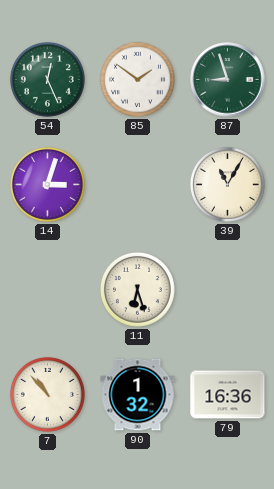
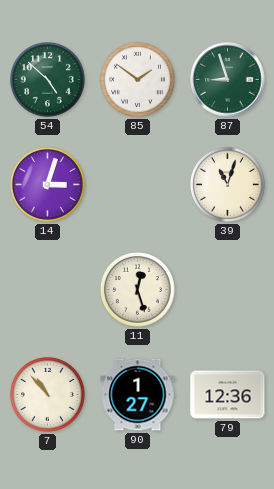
54: 12:26 -> 4:52 (47, 79)
39: 11:05 -> 11:03 (227, 184)
11: 6:27 -> 12:27 (137, 289)
90: 1:32 -> 1:27 (138, 395)
79: 16:36 -> 12:36 (228, 395)
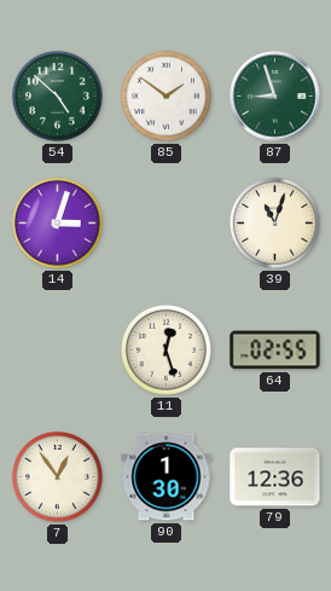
64: none -> 02:55 (275, 350)
7: 10:53 -> 12:54 (57, 476)
90: 1:27 -> 1:30 (167, 477)
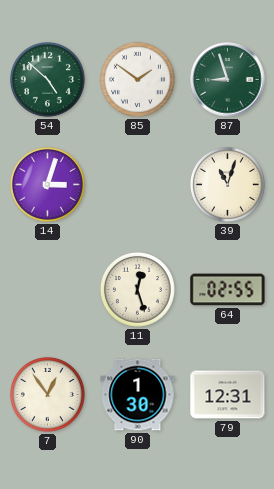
79: 12:36 -> 12:31 (228, 395)
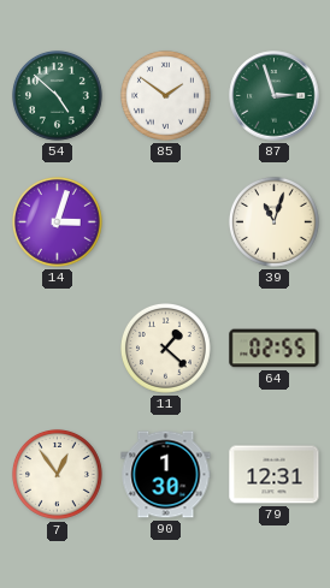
87: 8:57 -> 2:57 (275, 96)
11: 12:27 -> 1:22 (165, 348)
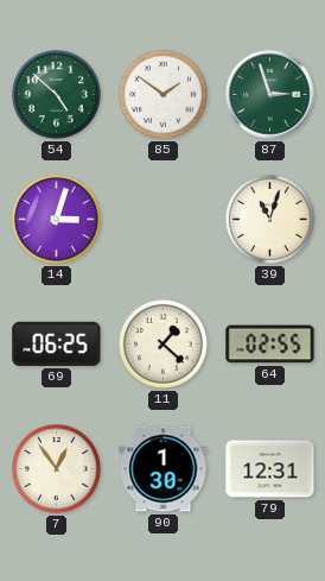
69: none -> 06:25 (57, 343)
